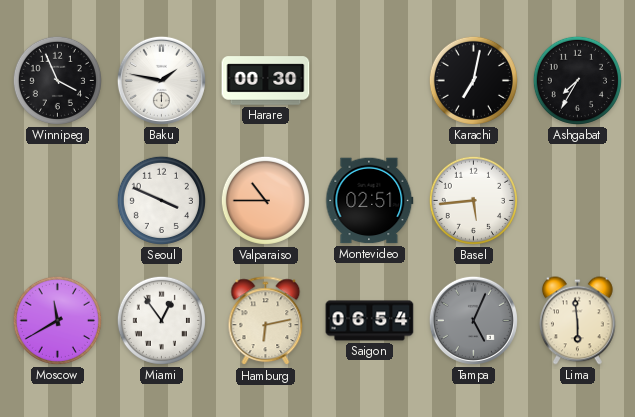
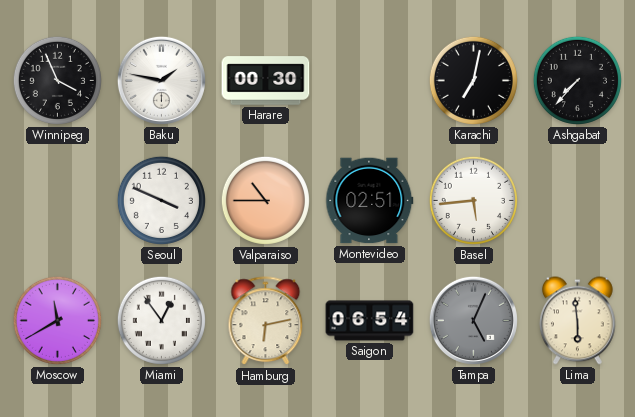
Ashgabat: 7:35 -> 7:37 (577, 80)
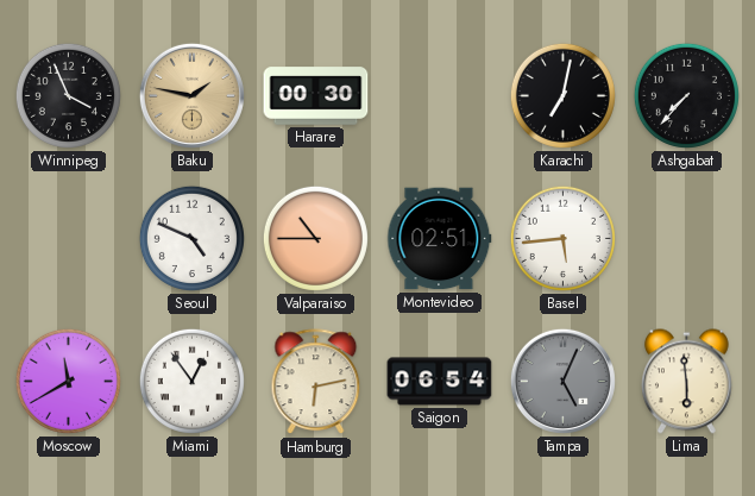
Baku dial: white -> champagne (191, 95)
Seoul: 3:49 -> 4:49 (191, 238)
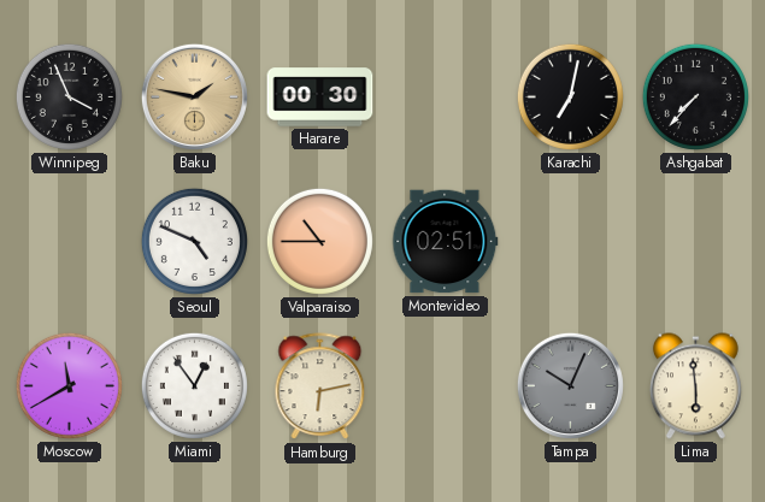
Basel: 5:44 -> none (562, 238)
Saigon: 06:54 -> none (440, 382)
Tampa: 5:04 -> 10:04 (570, 385)
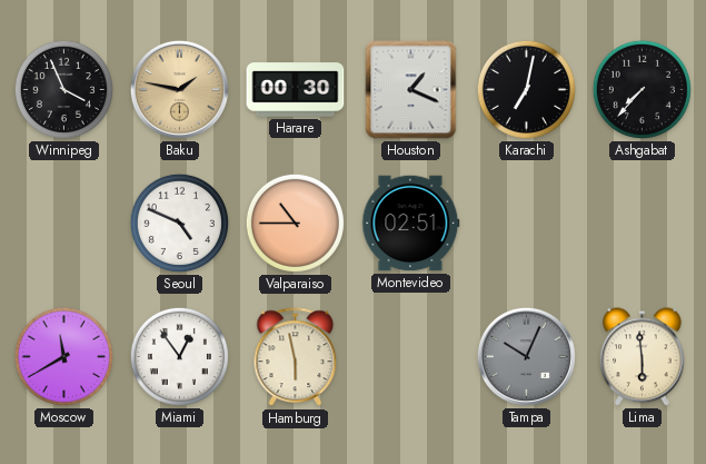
Houston: none -> 1:19 (411, 90)
Hamburg: 6:13 -> 5:58 (296, 357)
